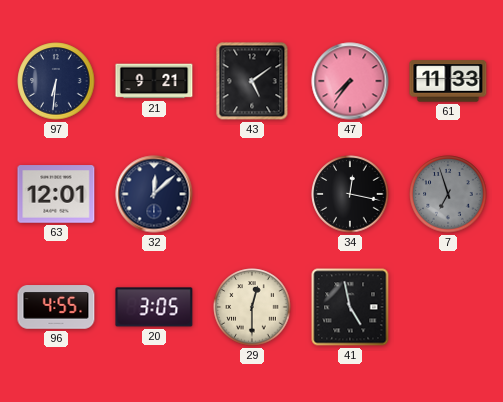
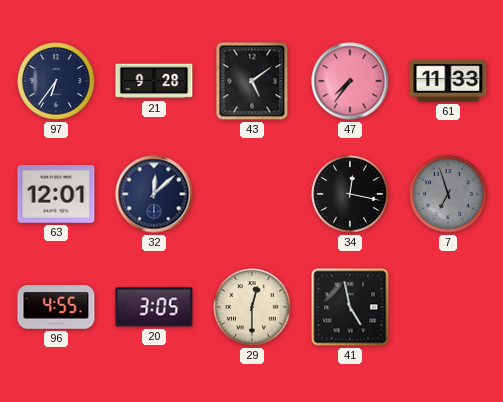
97: 6:31 -> 6:36 (56, 81)
21: 9:21 -> 9:28 (154, 81)
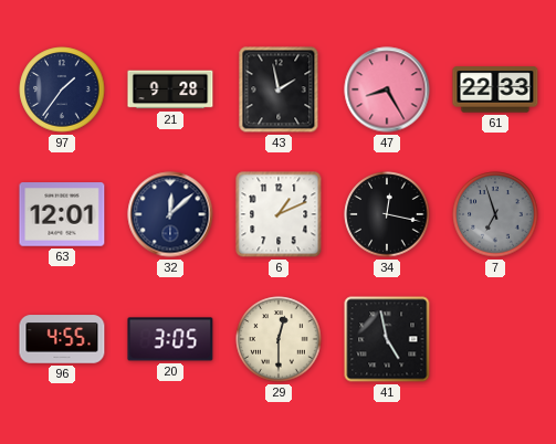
97: 6:36 -> 1:36 (62, 89)
43: 5:09 -> 1:58 (279, 89)
47: 7:36 -> 8:25 (387, 89)
61: 11:33 -> 22:33 (495, 89)
6: none -> 1:11 (279, 214)
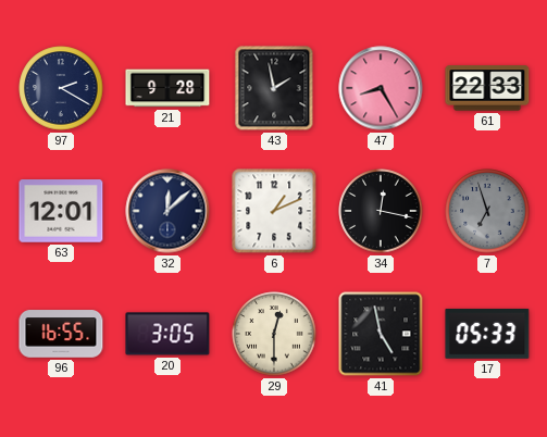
97: 1:36 -> 2:20 (61, 88)
96: 4:55 -> 16:55 (61, 334)
17: none -> 05:33 (487, 334)
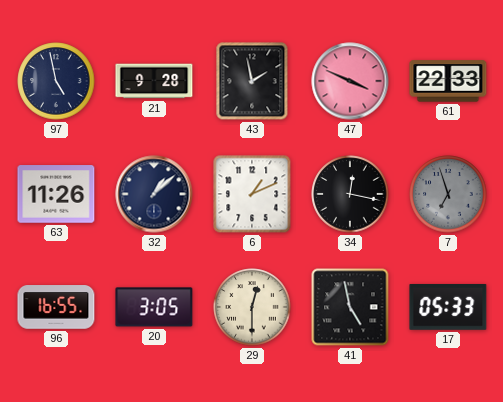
97: 2:20 -> 4:58 (56, 81)
47: 8:25 -> 3:49 (350, 81)
63: 12:01 -> 11:26 (56, 194)
32: 12:08 -> 1:08 (154, 194)
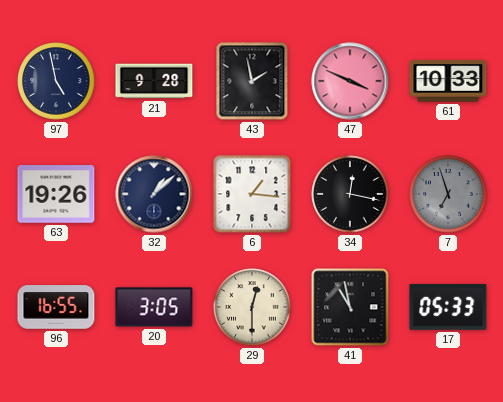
61: 22:33 -> 10:33 (448, 81)
63: 11:26 -> 19:26 (56, 194)
6: 1:11 -> 1:16 (252, 194)
41: 4:58 -> 10:58 (350, 307)
